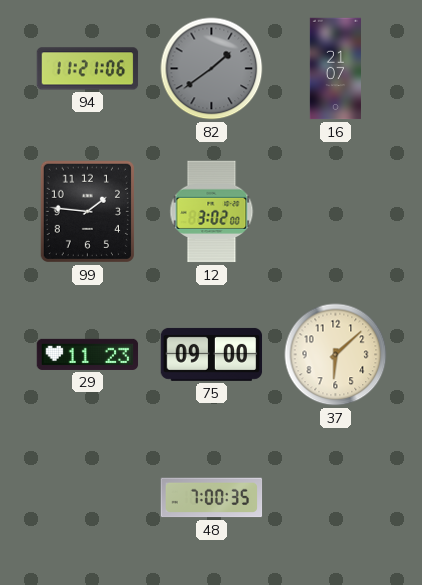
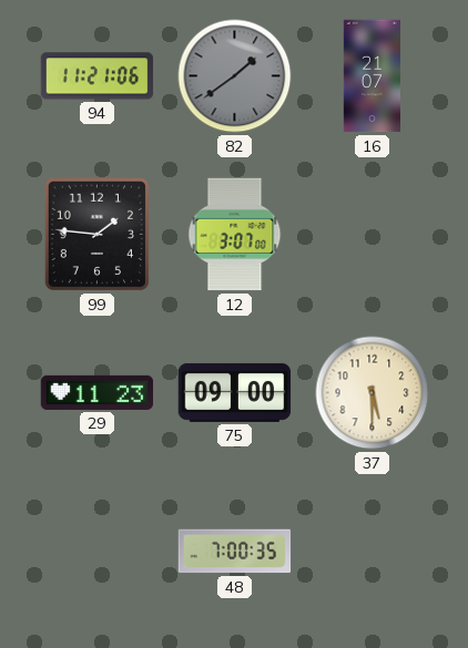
12: 3:02 -> 3:07 (235, 235)
37: 6:08 -> 5:30 (373, 393)
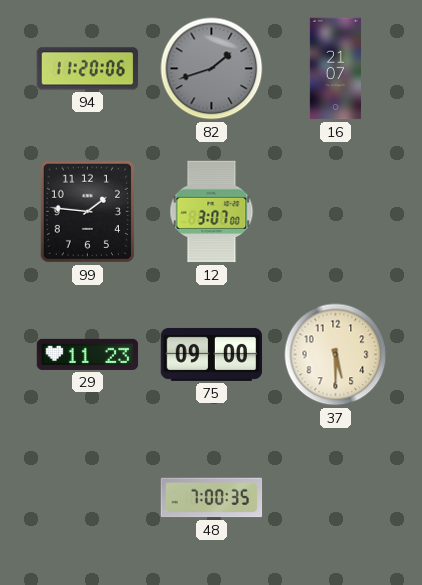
94: 11:21 -> 11:20 (88, 69)
82: 1:39 -> 1:42 (212, 69)
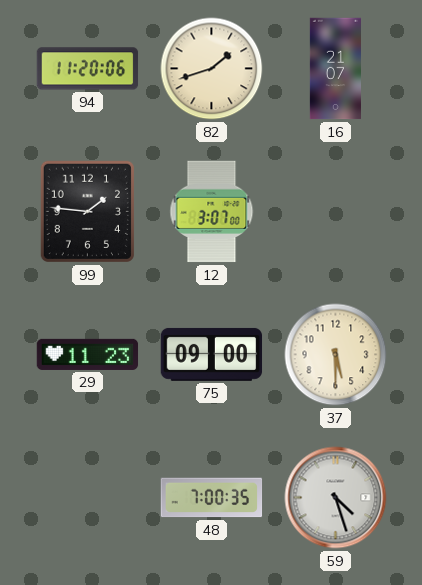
82 dial: grey -> cream (212, 69)
59: none -> 4:27 (336, 498)
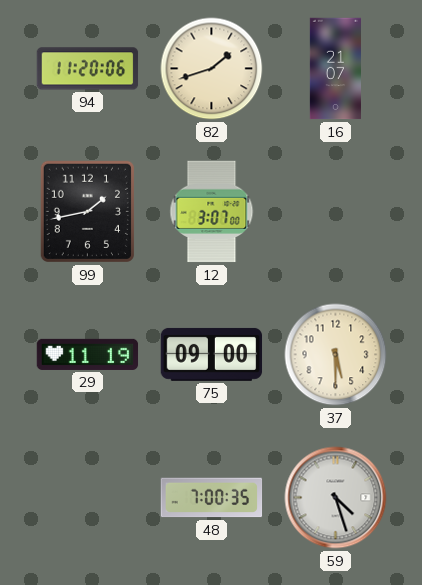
99: 1:46 -> 1:43 (87, 211)
29: 11:23 -> 11:19 (88, 354)
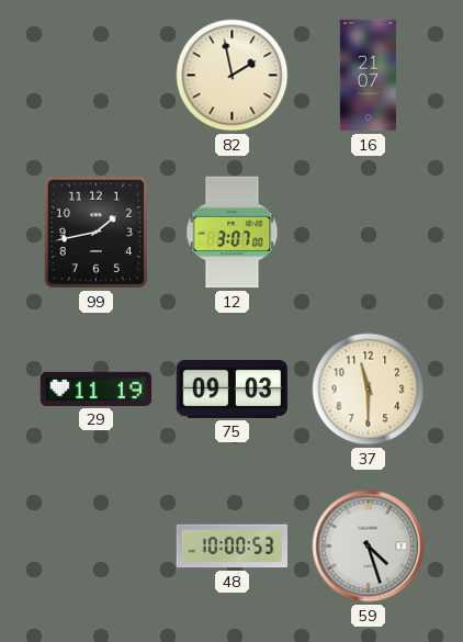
94: 11:20 -> none (88, 69)
82: 1:42 -> 1:58 (233, 76)
75: 09:00 -> 09:03 (233, 388)
37: 5:30 -> 11:30 (369, 390)
48: 7:00 -> 10:00 (233, 547)
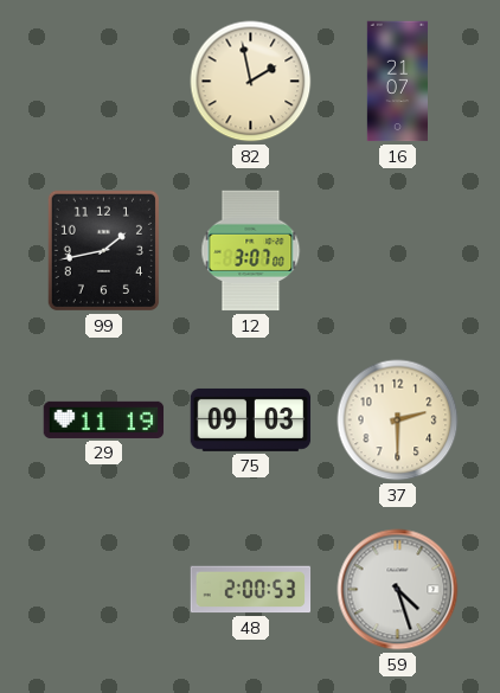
37: 11:30 -> 2:30 (398, 421)
48: 10:00 -> 2:00 (251, 590)
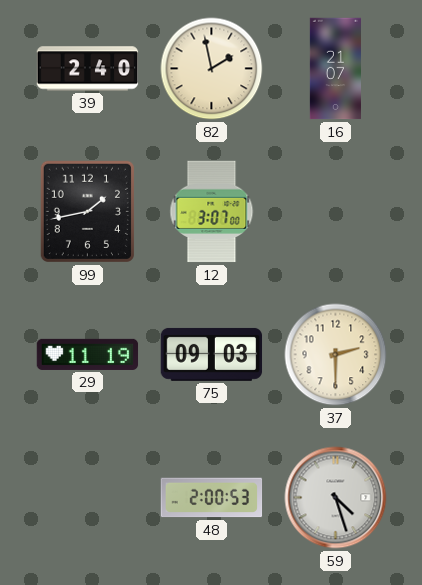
39: none -> 2:40 (88, 69)
